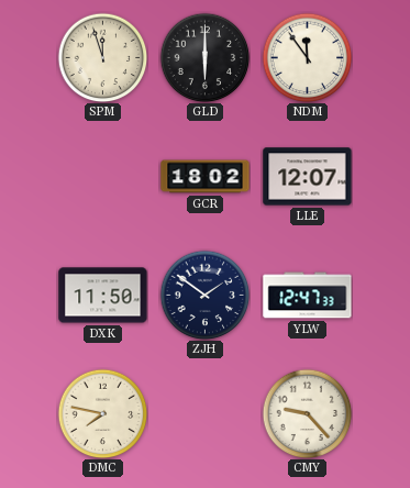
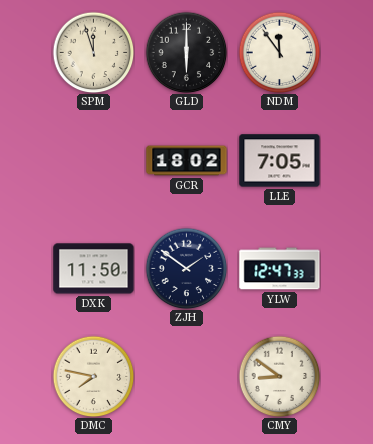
LLE: 12:07 -> 7:05 (280, 161)
CMY: 9:23 -> 8:51 (279, 376)
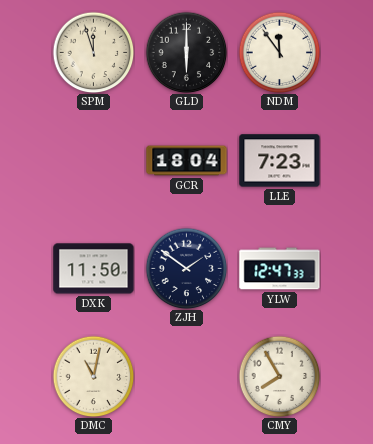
GCR: 18:02 -> 18:04 (187, 161)
LLE: 7:05 -> 7:23 (280, 161)
DMC: 7:47 -> 11:02 (93, 376)
CMY: 8:51 -> 7:55 (279, 376)
